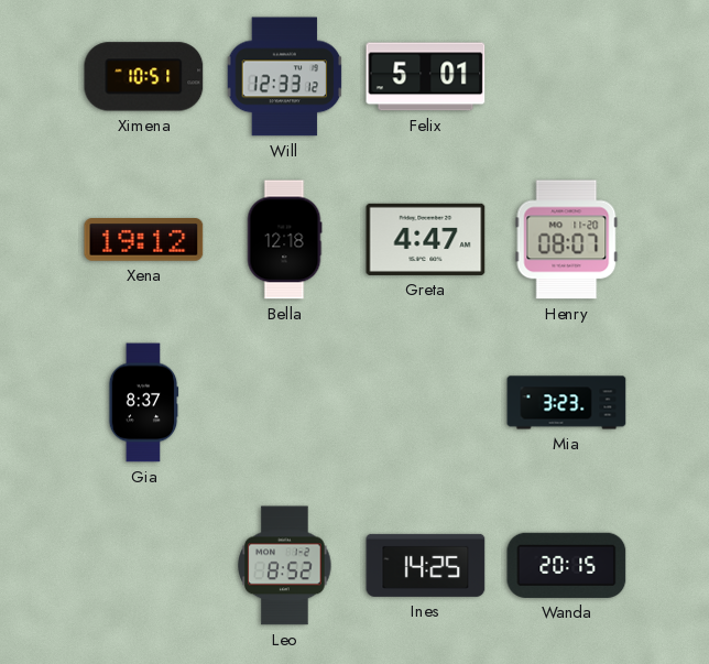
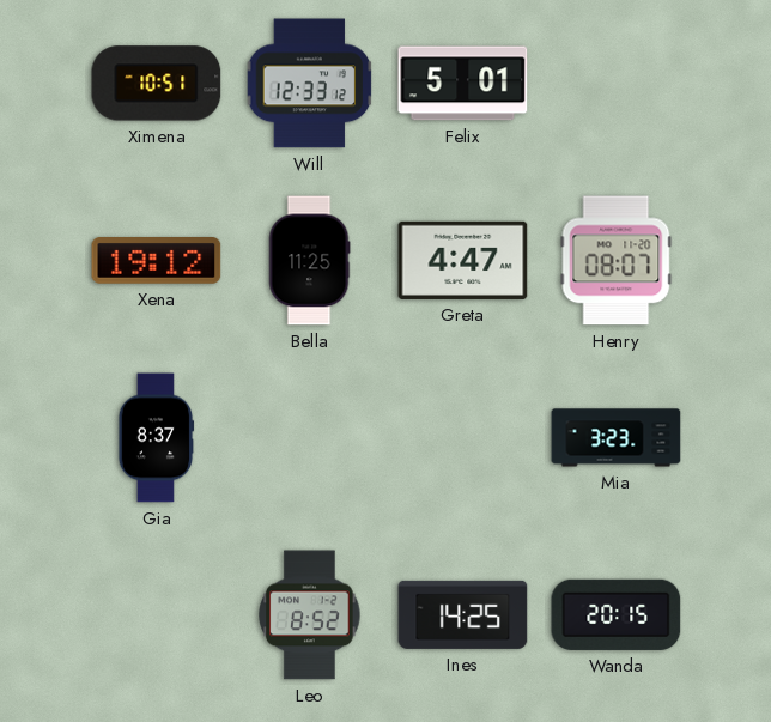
Bella: 12:18 -> 11:25 (309, 261)
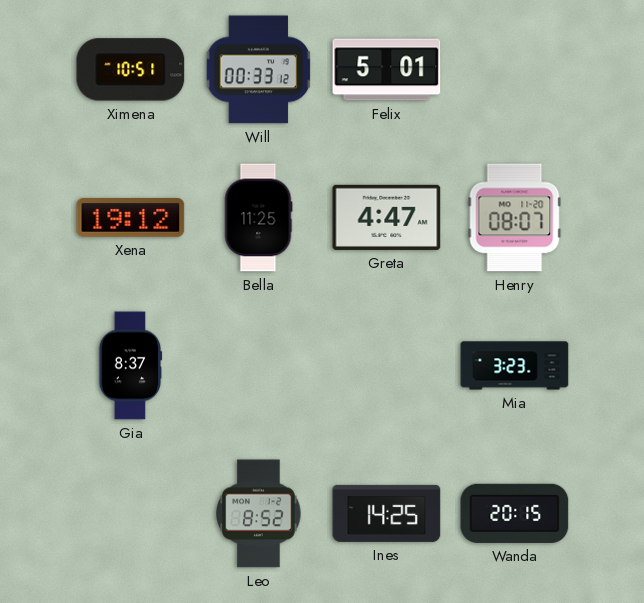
Will: 12:33 -> 00:33 (259, 70)
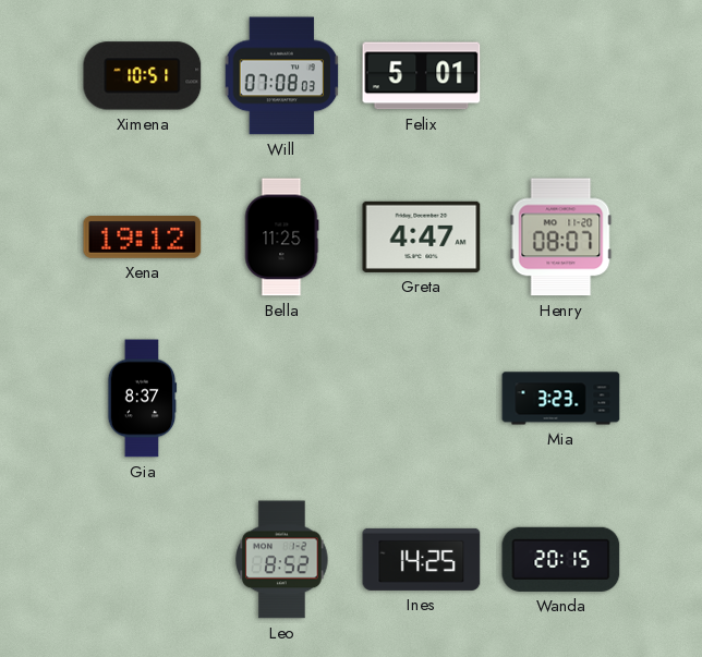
Will: 00:33 -> 07:08 (282, 76)
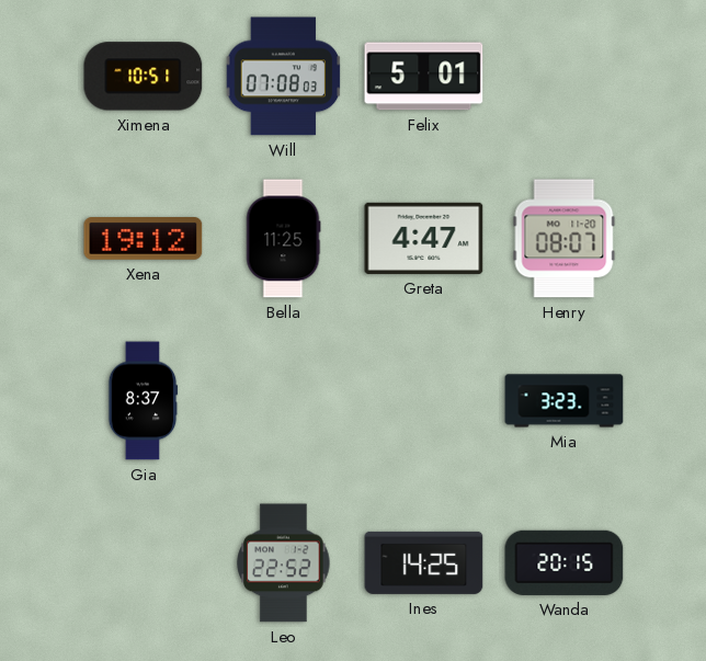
Leo: 8:52 -> 22:52 (284, 563)
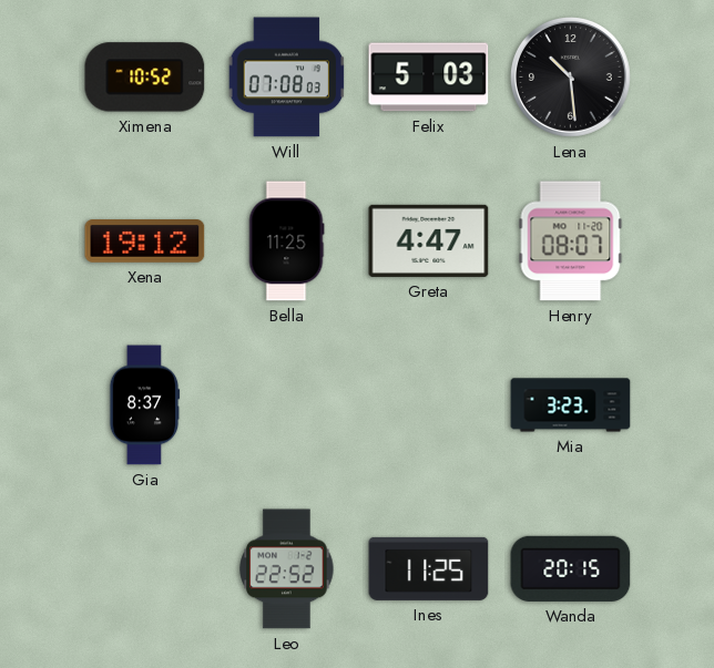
Ximena: 10:51 -> 10:52 (145, 78)
Felix: 5:01 -> 5:03 (429, 78)
Lena: none -> 10:29 (570, 76)
Ines: 14:25 -> 11:25 (429, 568)
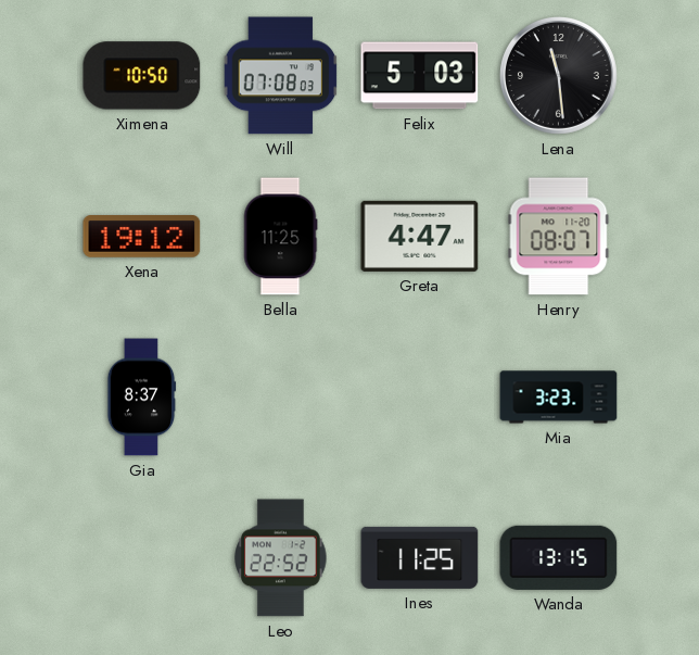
Ximena: 10:52 -> 10:50 (142, 76)
Lena: 10:29 -> 11:29 (558, 75)
Wanda: 20:15 -> 13:15 (559, 557)
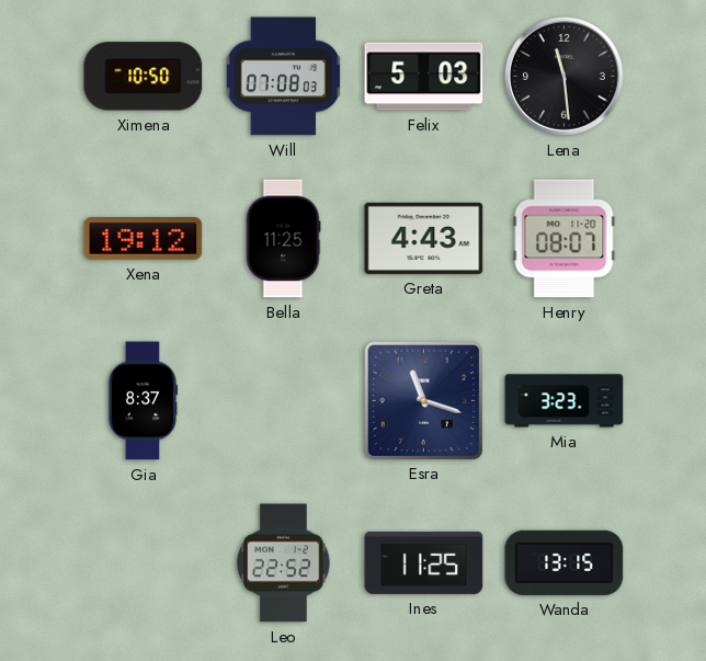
Greta: 4:47 -> 4:43 (424, 238)
Esra: none -> 11:18 (423, 400)
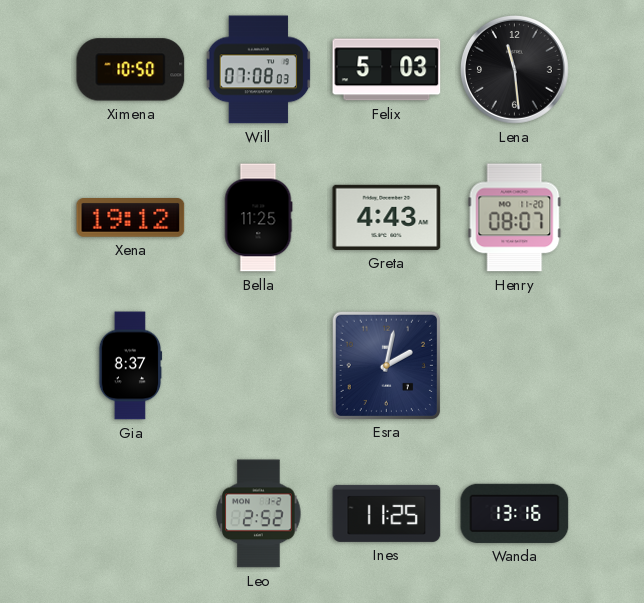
Esra: 11:18 -> 2:02 (386, 365)
Mia: 3:23 -> none (565, 401)
Leo: 22:52 -> 2:52 (259, 514)
Wanda: 13:15 -> 13:16 (515, 513)
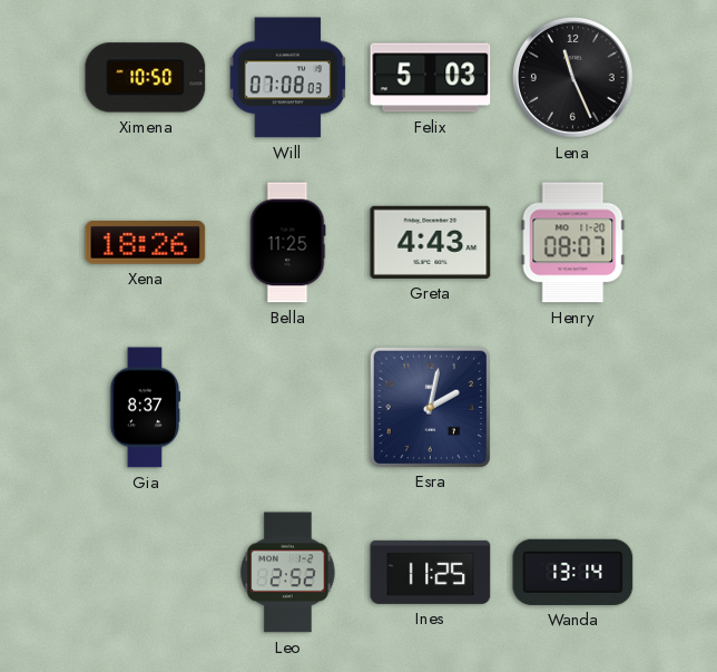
Lena: 11:29 -> 11:26 (572, 77)
Xena: 19:12 -> 18:26 (146, 243)
Wanda: 13:16 -> 13:14 (573, 572)
